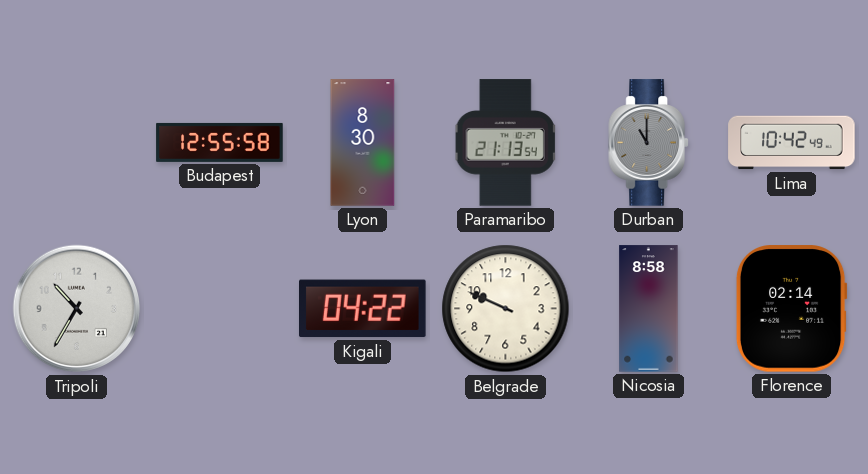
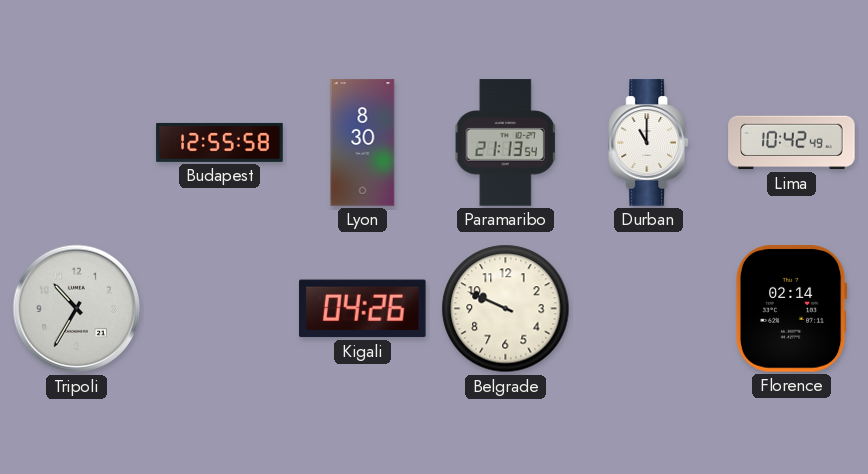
Durban dial: grey -> white (648, 143)
Kigali: 04:22 -> 04:26 (363, 309)
Nicosia: 8:58 -> none (649, 309)
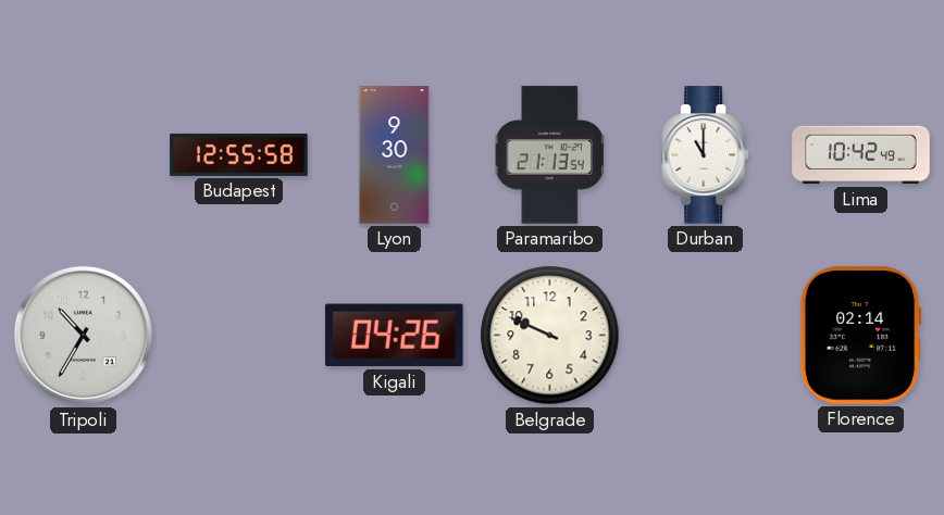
Lyon: 8:30 -> 9:30 (395, 155)
